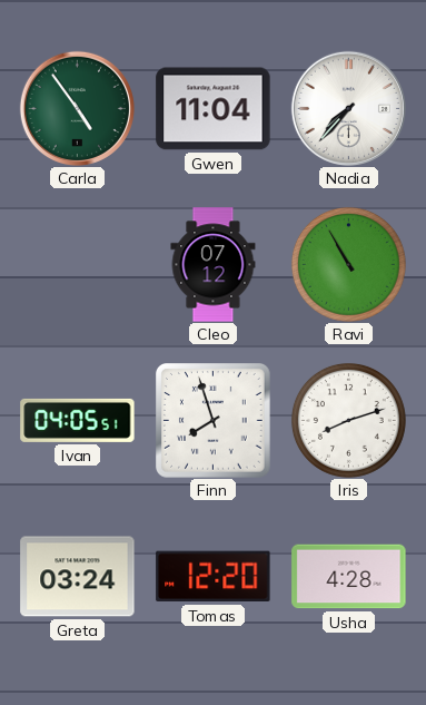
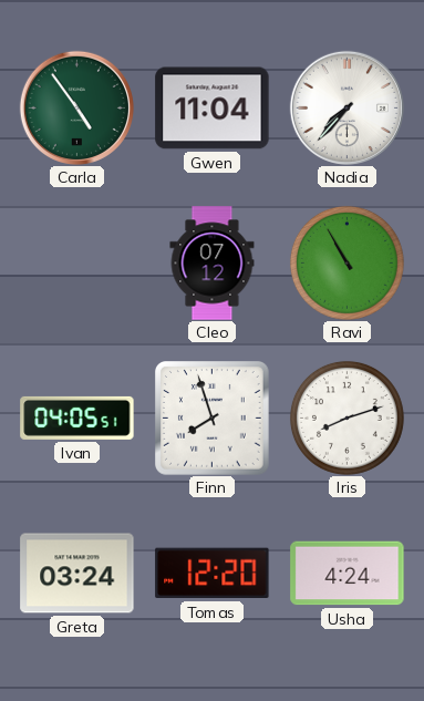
Usha: 4:28 -> 4:24 (348, 574)
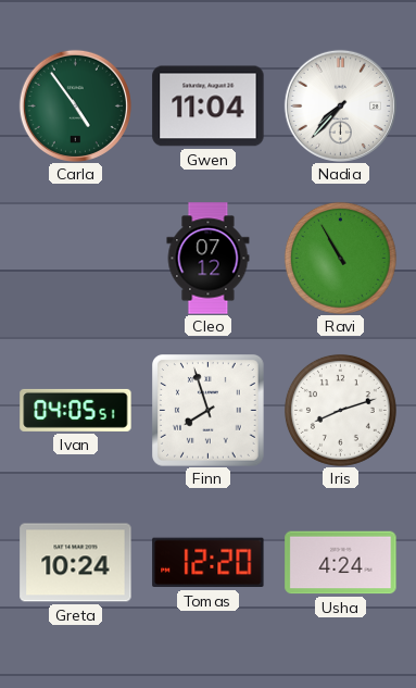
Greta: 03:24 -> 10:24 (76, 563)
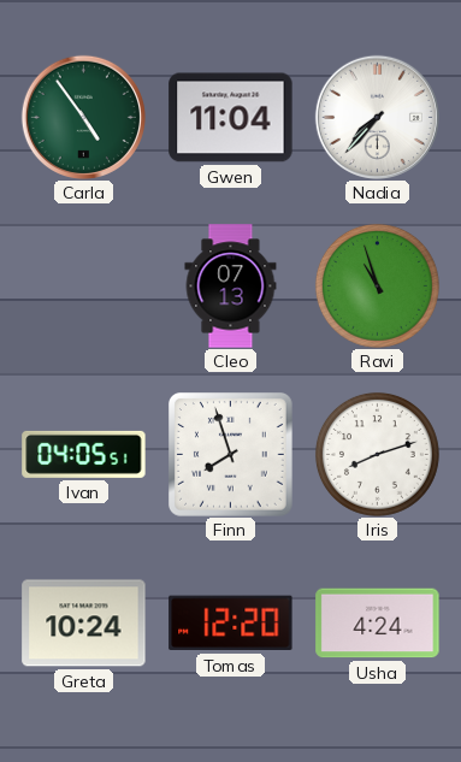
Cleo: 07:12 -> 07:13 (231, 287)
Ravi: 10:55 -> 10:57 (377, 285)
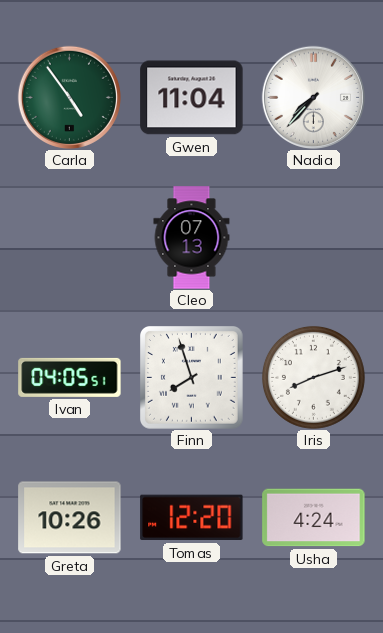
Ravi: 10:57 -> none (377, 285)
Greta: 10:24 -> 10:26 (70, 518)
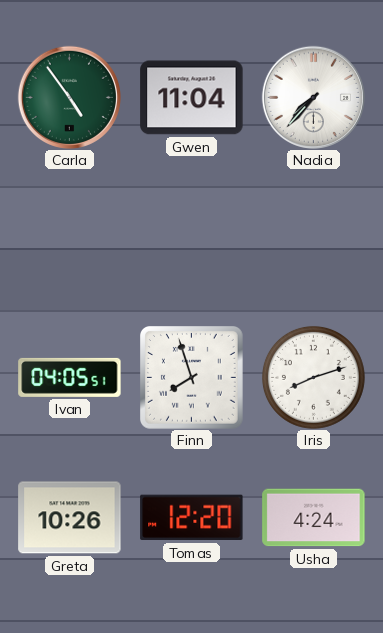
Cleo: 07:13 -> none (192, 238)
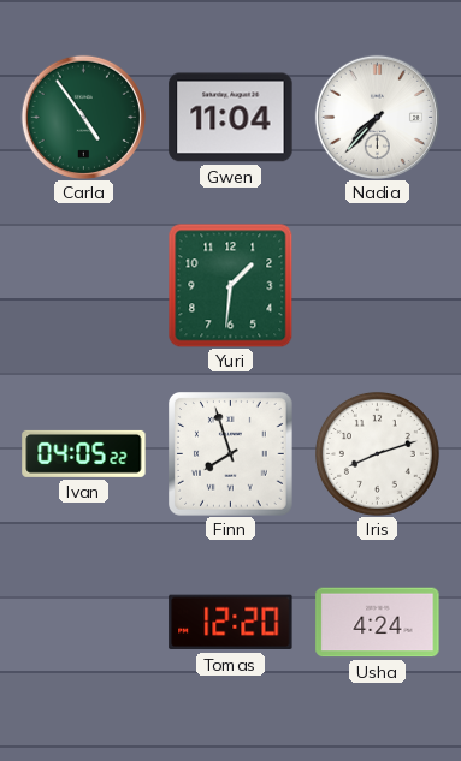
Yuri: none -> 1:31 (230, 285)
Ivan: 04:05:51 -> 04:05:22 (84, 453)
Greta: 10:26 -> none (70, 518)
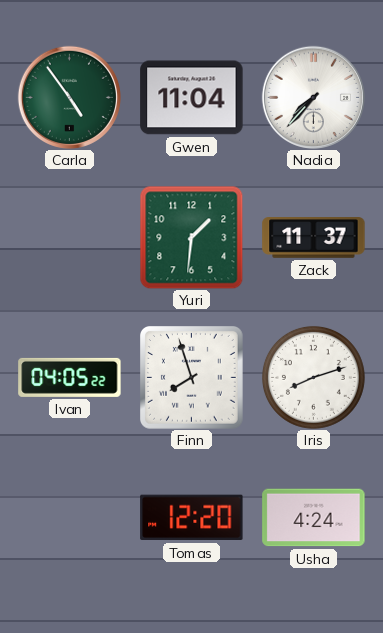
Zack: none -> 11:37 (314, 238)
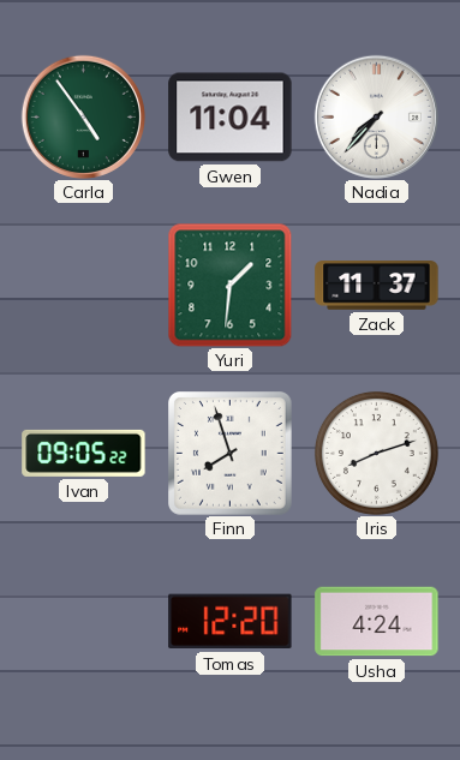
Ivan: 04:05 -> 09:05 (84, 453)
